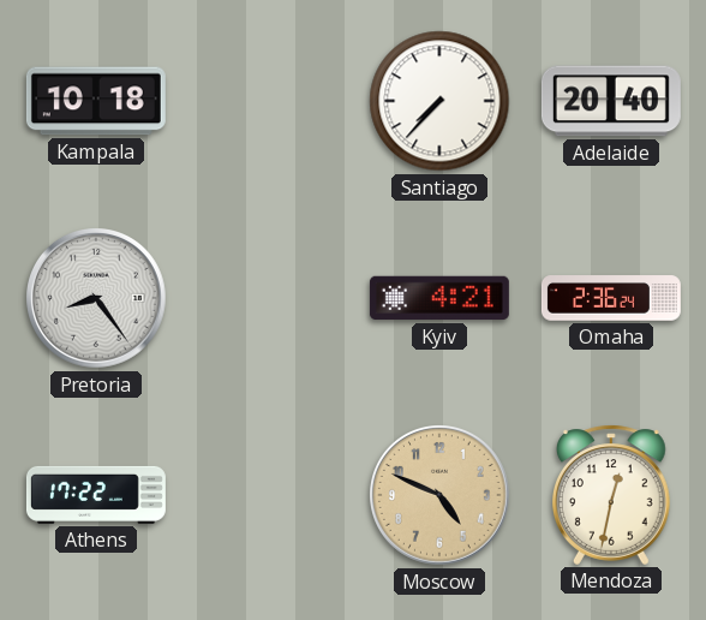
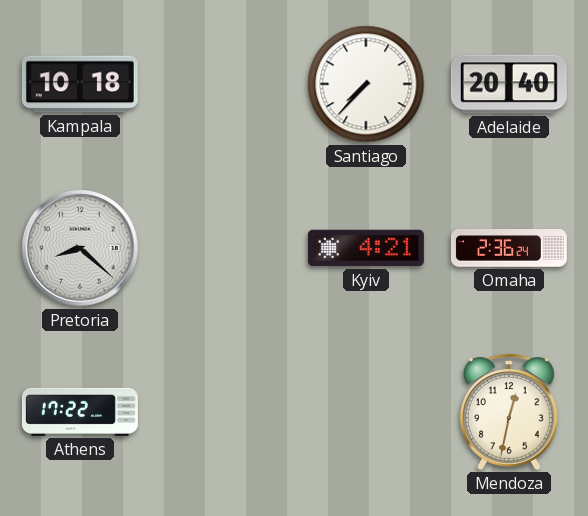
Pretoria: 8:24 -> 8:22 (81, 249)
Moscow: 4:49 -> none (441, 496)
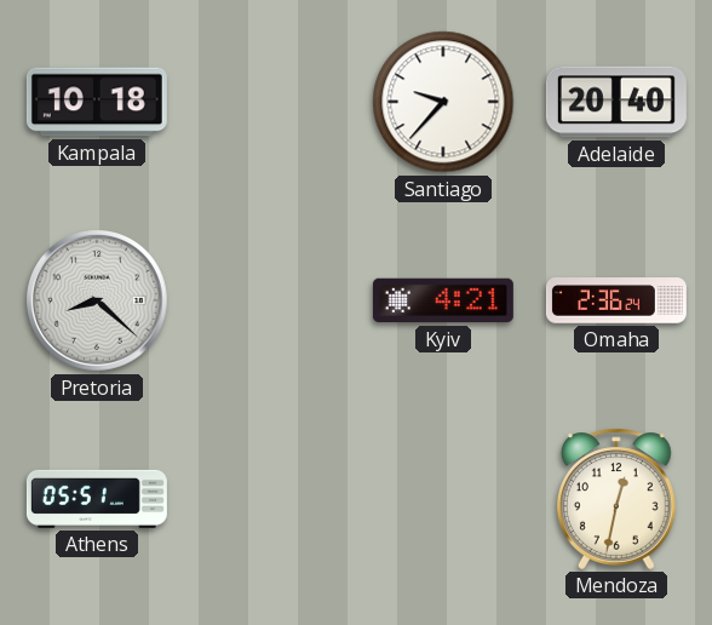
Santiago: 7:37 -> 9:37 (443, 102)
Athens: 17:22 -> 05:51 (97, 499)
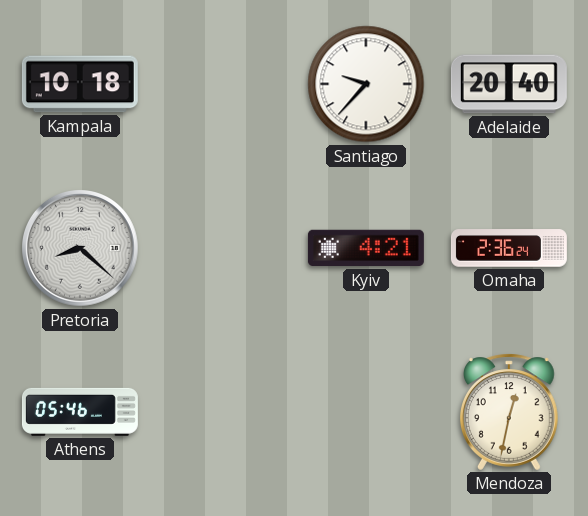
Athens: 05:51 -> 05:46 (80, 412)
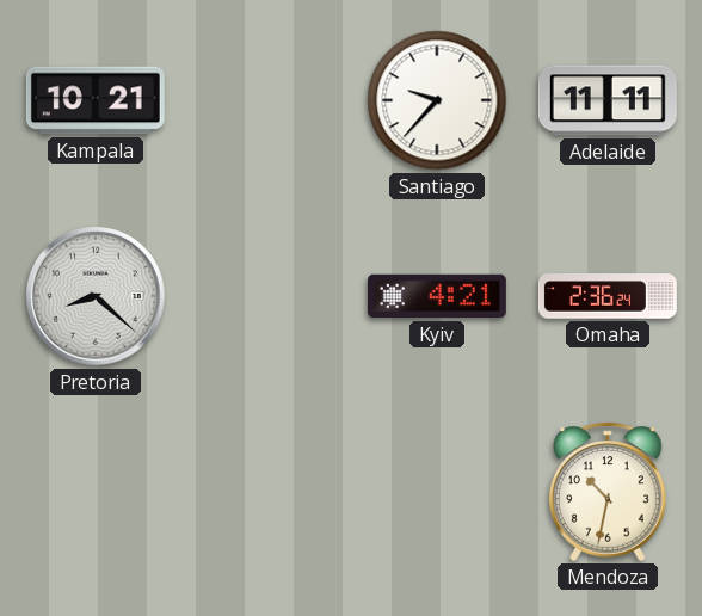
Kampala: 10:18 -> 10:21 (96, 100)
Adelaide: 20:40 -> 11:11 (608, 100)
Athens: 05:46 -> none (80, 412)
Mendoza: 12:32 -> 10:32 (608, 492)
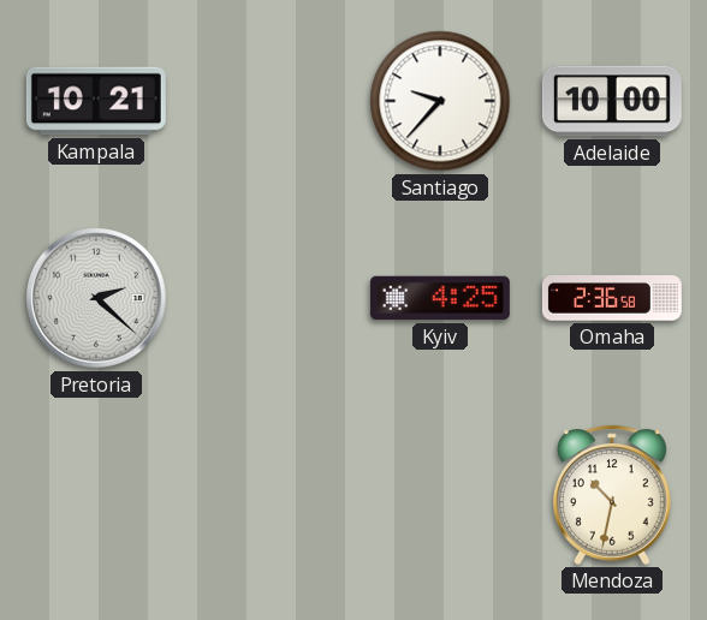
Adelaide: 11:11 -> 10:00 (612, 101)
Pretoria: 8:22 -> 2:22 (97, 299)
Kyiv: 4:21 -> 4:25 (440, 298)
Omaha: 2:36:24 -> 2:36:58 (612, 298)
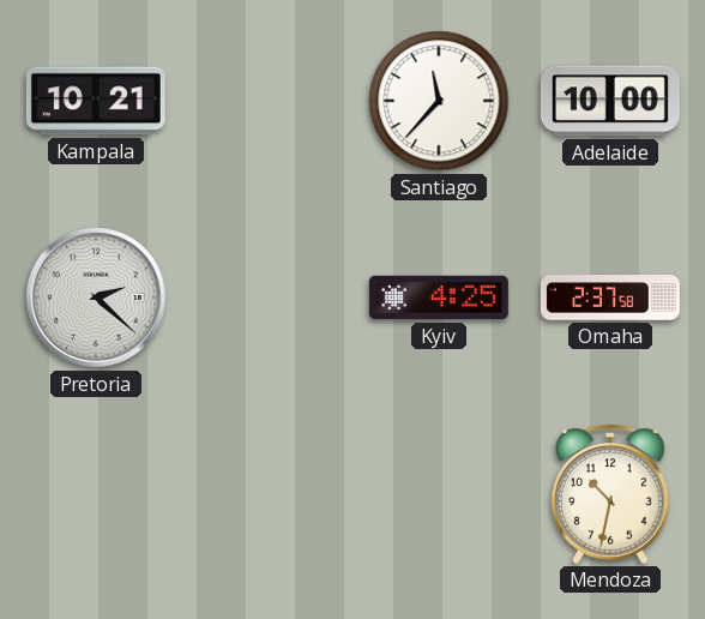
Santiago: 9:37 -> 11:37 (439, 101)
Omaha: 2:36 -> 2:37 (610, 298)
